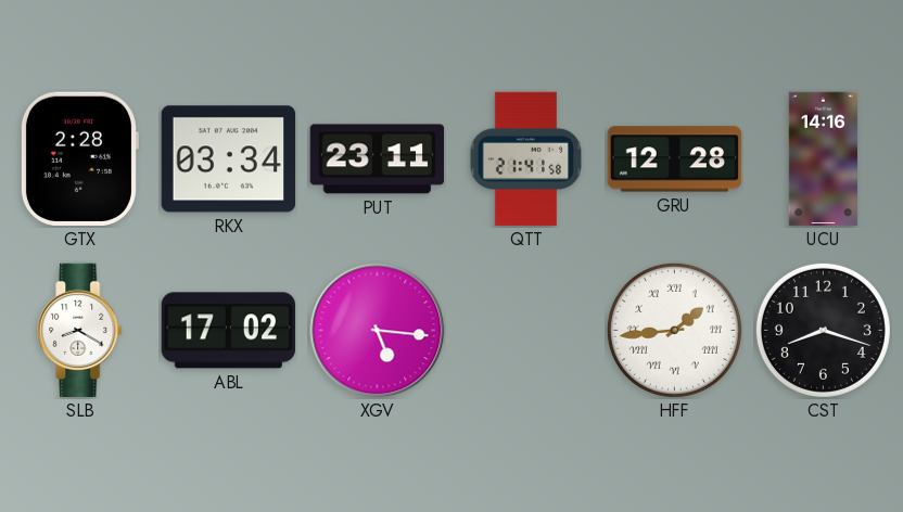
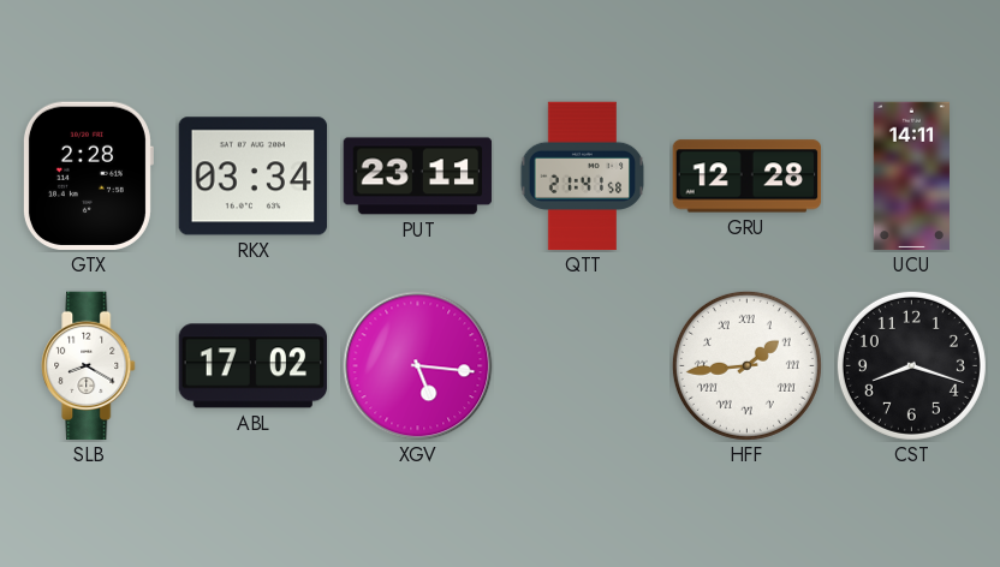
UCU: 14:16 -> 14:11 (911, 177)
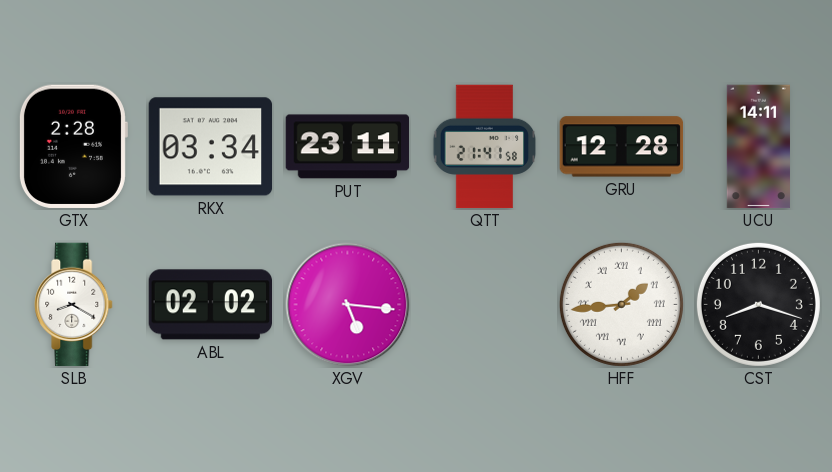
ABL: 17:02 -> 02:02 (210, 305)
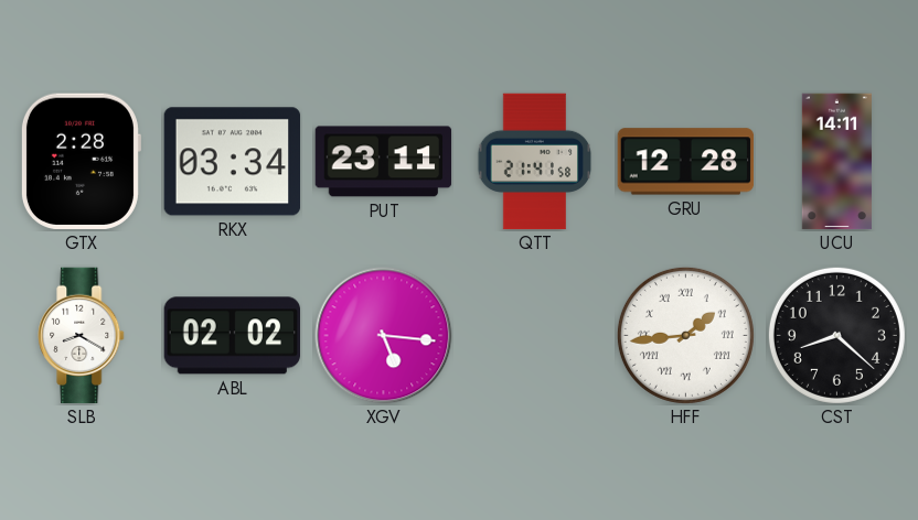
CST: 8:18 -> 8:22 (836, 335)
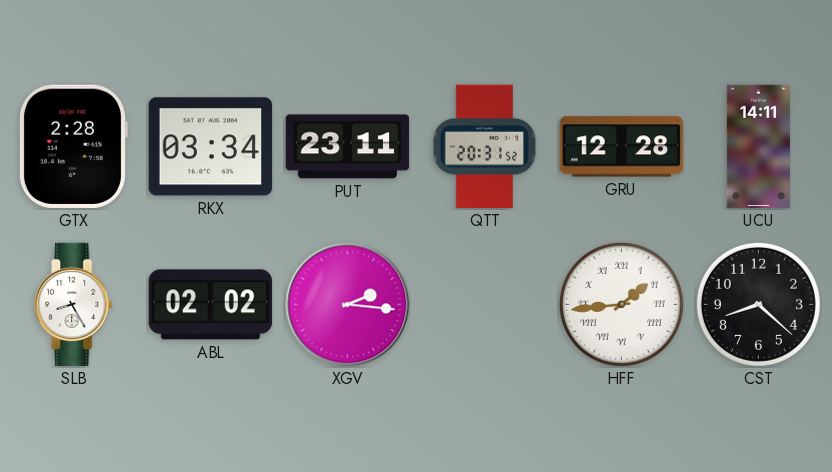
QTT: 21:41 -> 20:31 (485, 147)
SLB: 8:20 -> 8:25 (74, 305)
XGV: 5:16 -> 2:16 (348, 305)
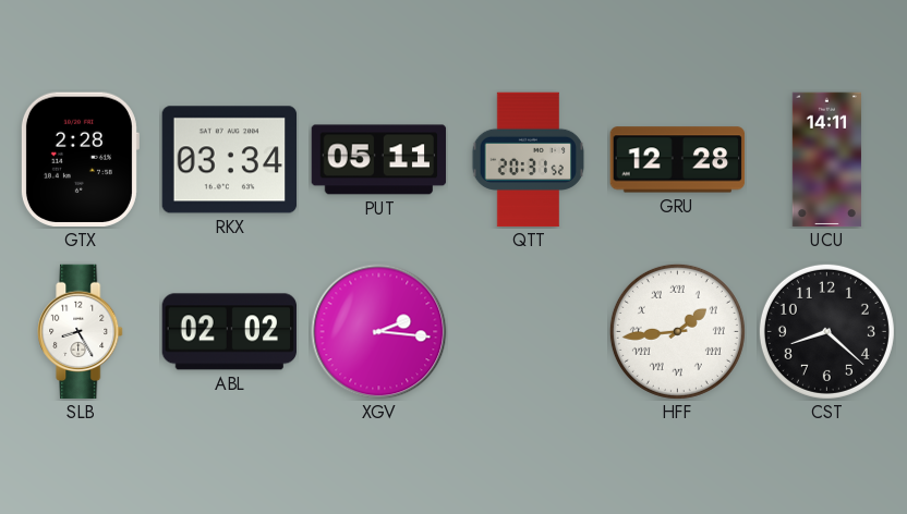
PUT: 23:11 -> 05:11 (379, 160)
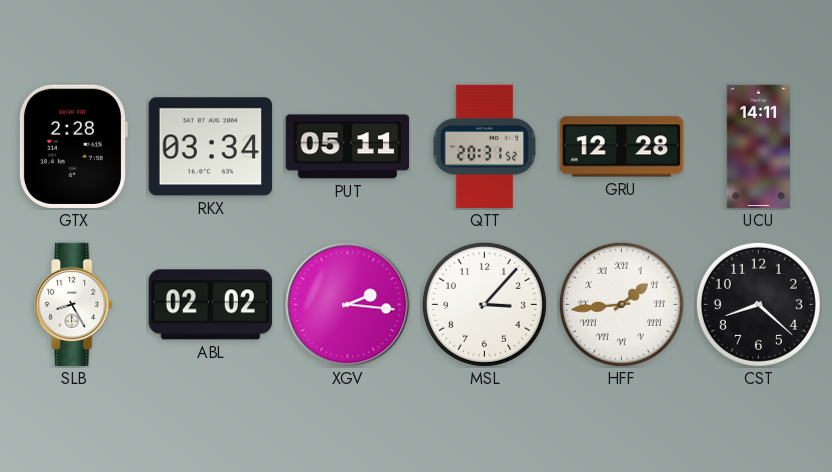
MSL: none -> 3:07 (484, 304)
